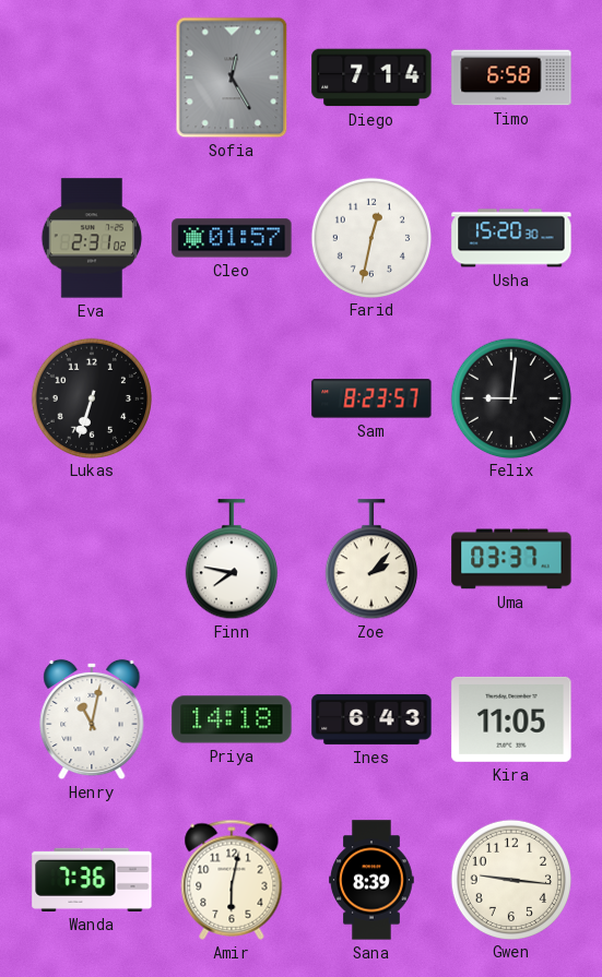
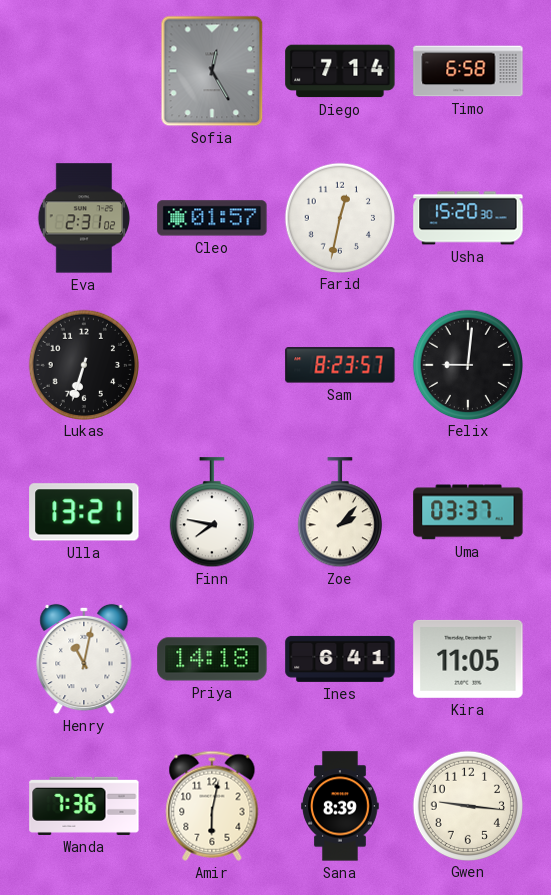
Ulla: none -> 13:21 (84, 512)
Ines: 6:43 -> 6:41 (340, 659)
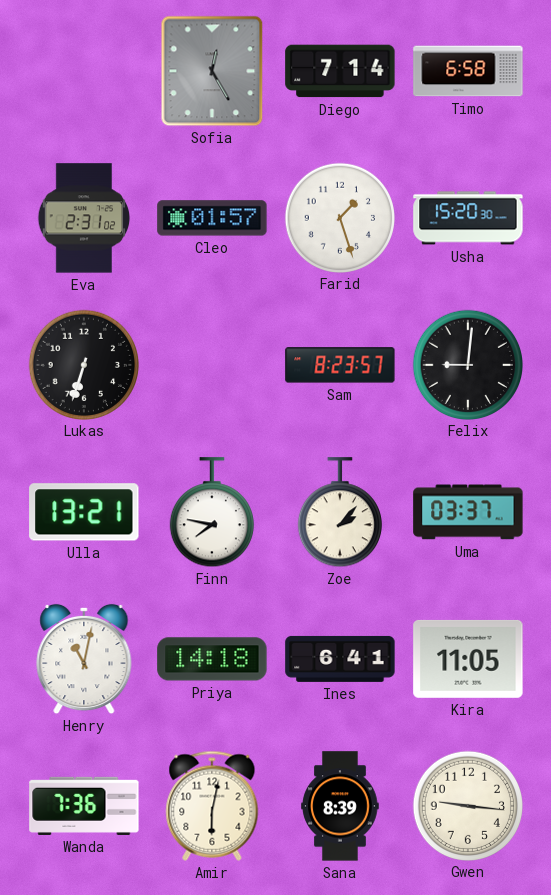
Farid: 12:32 -> 1:27 (339, 217)
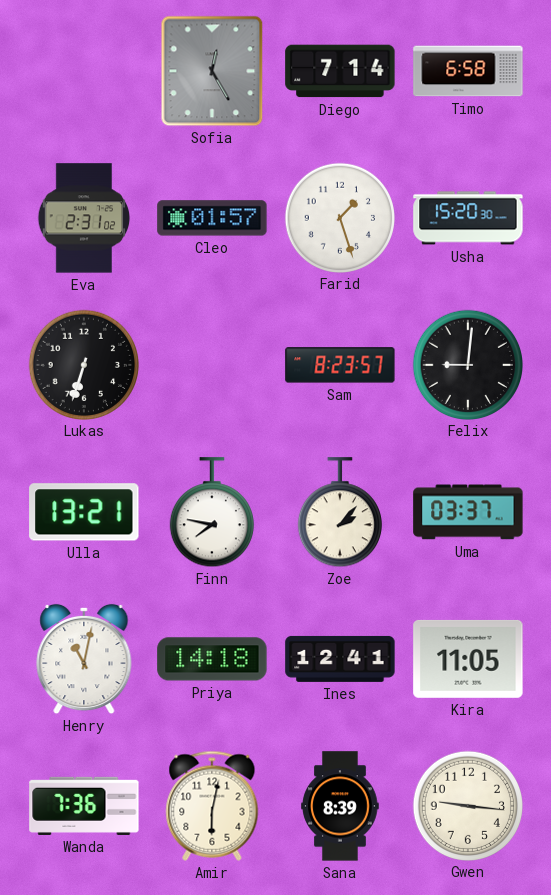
Ines: 6:41 -> 12:41 (340, 659)
